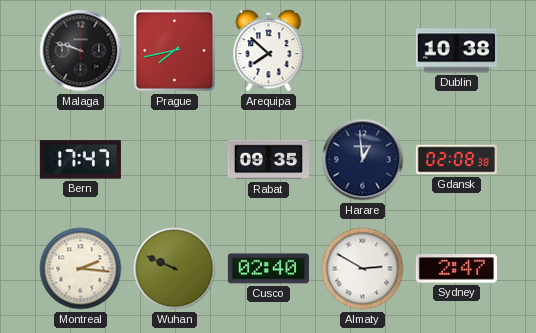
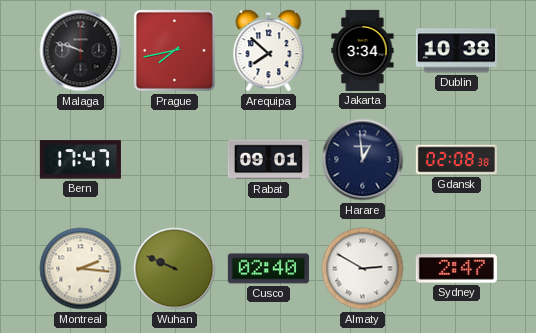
Jakarta: none -> 3:34 (363, 50)
Rabat: 09:35 -> 09:01 (268, 160)
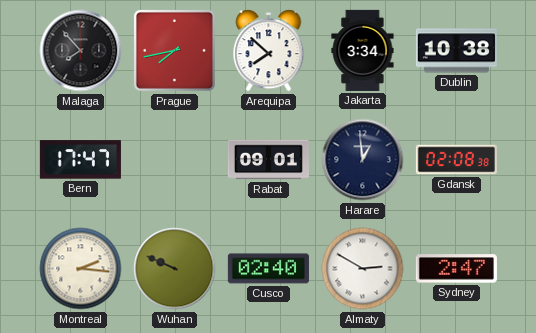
Malaga: 9:48 -> 7:53 (81, 51)
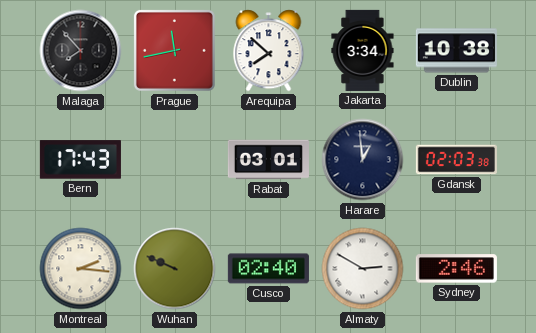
Prague: 7:43 -> 11:43 (174, 50)
Bern: 17:47 -> 17:43 (80, 160)
Rabat: 09:01 -> 03:01 (268, 160)
Gdansk: 02:08 -> 02:03 (456, 160)
Sydney: 2:47 -> 2:46 (456, 269)
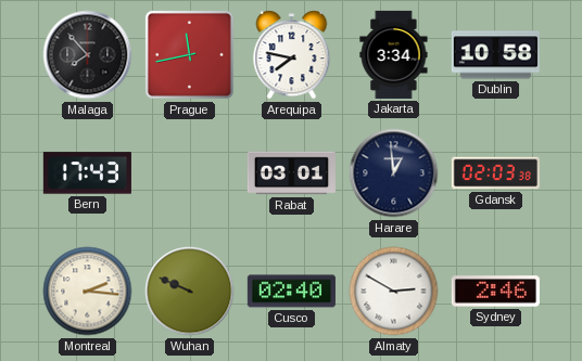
Arequipa: 7:52 -> 7:47 (292, 55)
Dublin: 10:38 -> 10:58 (495, 55)
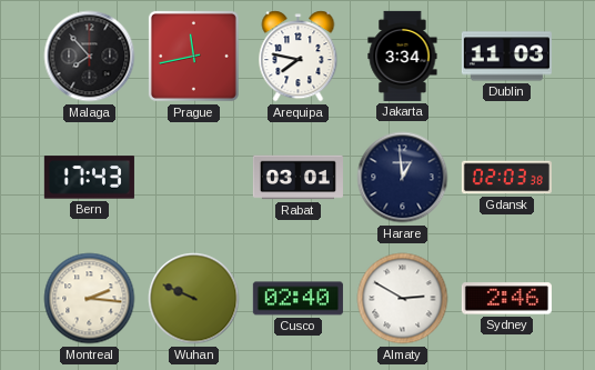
Dublin: 10:58 -> 11:03 (506, 57)
